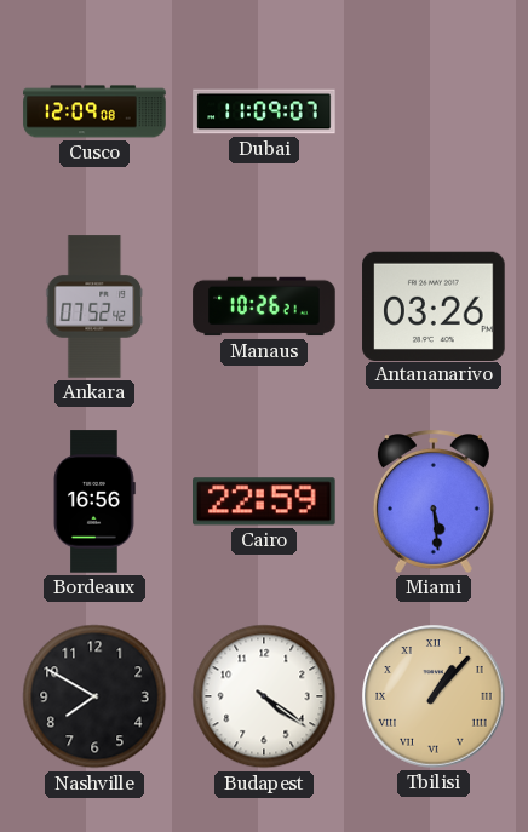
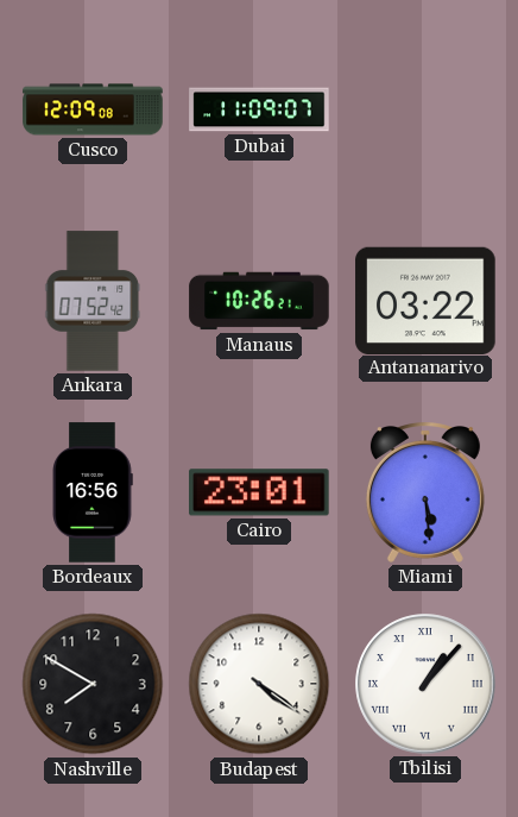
Antananarivo: 03:26 -> 03:22 (425, 300)
Cairo: 22:59 -> 23:01 (260, 492)
Tbilisi dial: champagne -> white (425, 684)
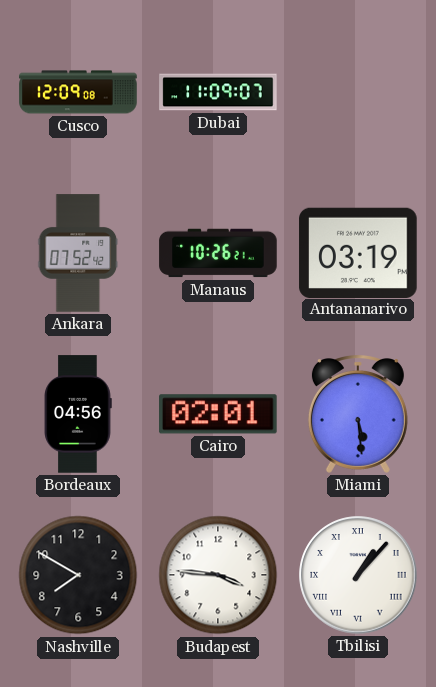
Antananarivo: 03:22 -> 03:19 (358, 252)
Bordeaux: 16:56 -> 04:56 (78, 414)
Cairo: 23:01 -> 02:01 (219, 414)
Budapest: 4:21 -> 3:46 (218, 575)
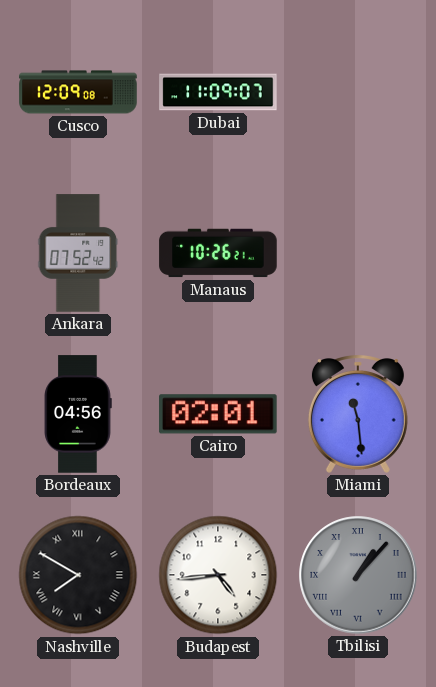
Antananarivo: 03:19 -> none (358, 252)
Miami: 5:29 -> 11:29 (358, 415)
Nashville numerals: Arabic -> Roman (78, 575)
Budapest: 3:46 -> 4:44 (218, 575)
Tbilisi dial: white -> grey (358, 575)
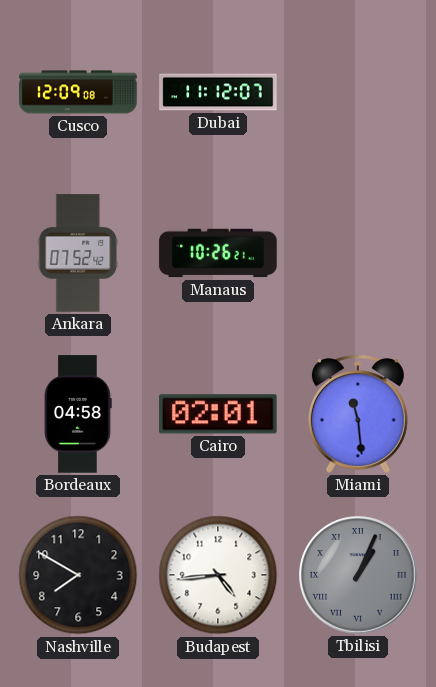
Dubai: 11:09 -> 11:12 (218, 92)
Bordeaux: 04:56 -> 04:58 (78, 414)
Nashville numerals: Roman -> Arabic (78, 575)
Tbilisi: 1:07 -> 1:04 (358, 575)
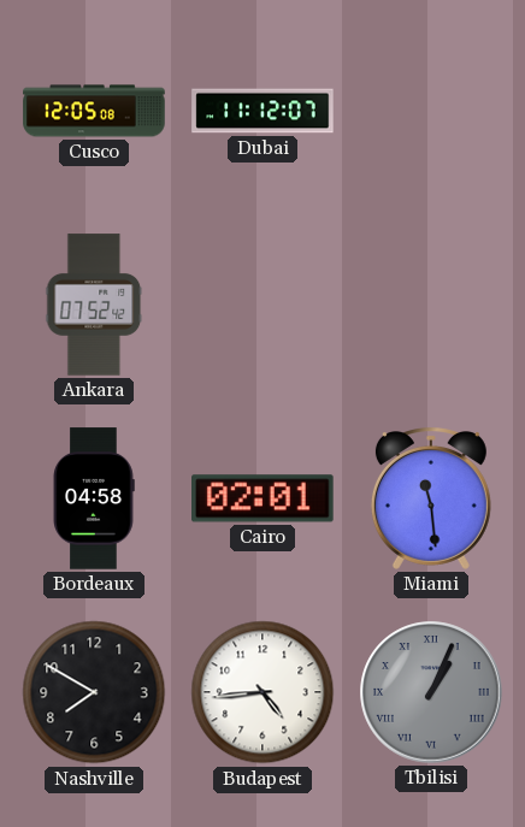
Cusco: 12:09 -> 12:05 (94, 111)
Manaus: 10:26 -> none (218, 253)
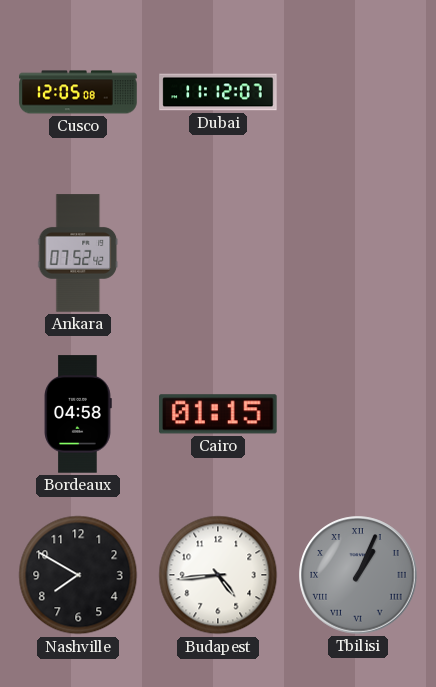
Cairo: 02:01 -> 01:15 (219, 414)
Miami: 11:29 -> none (431, 500)
